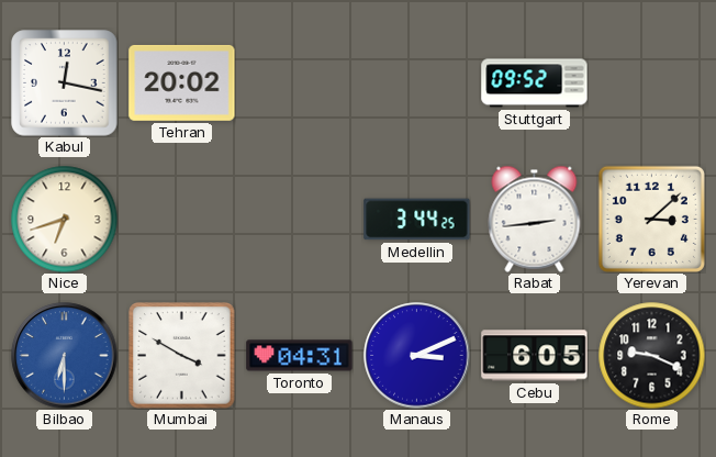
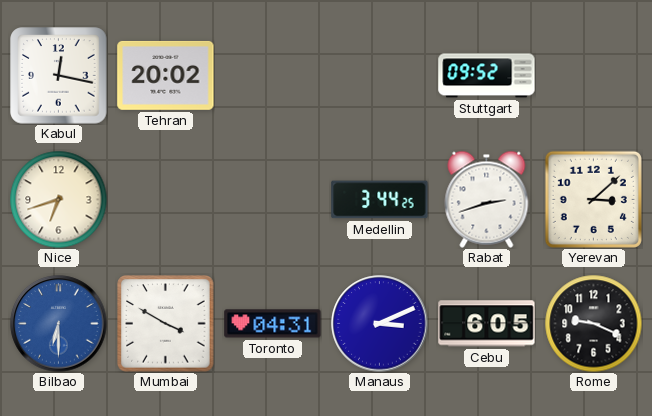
Rabat: 2:44 -> 2:42 (487, 199)
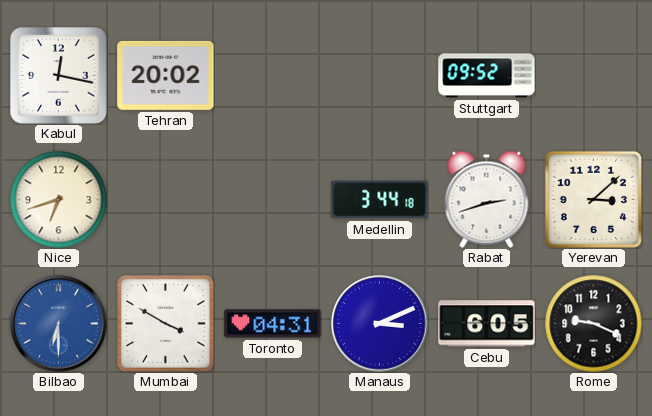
Medellin: 3:44:25 -> 3:44:18 (380, 200)
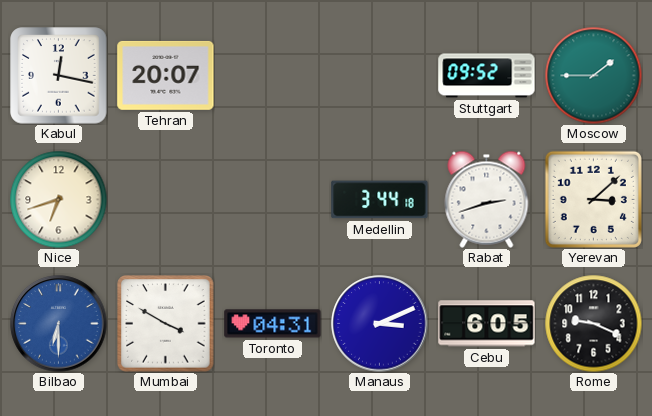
Tehran: 20:02 -> 20:07 (166, 75)
Moscow: none -> 1:45 (593, 75)
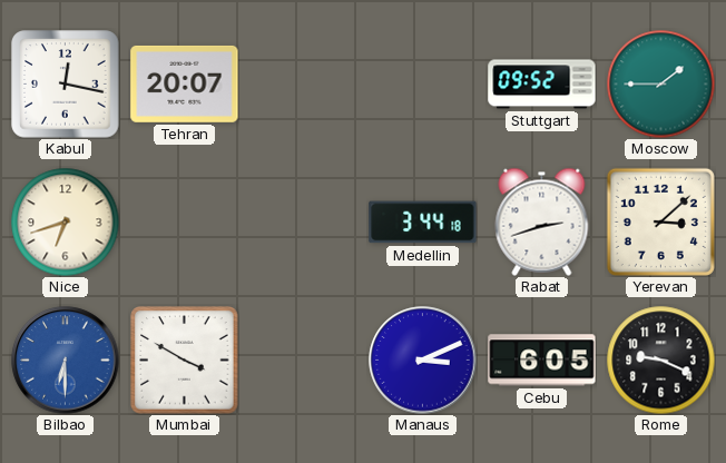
Toronto: 04:31 -> none (273, 324)
